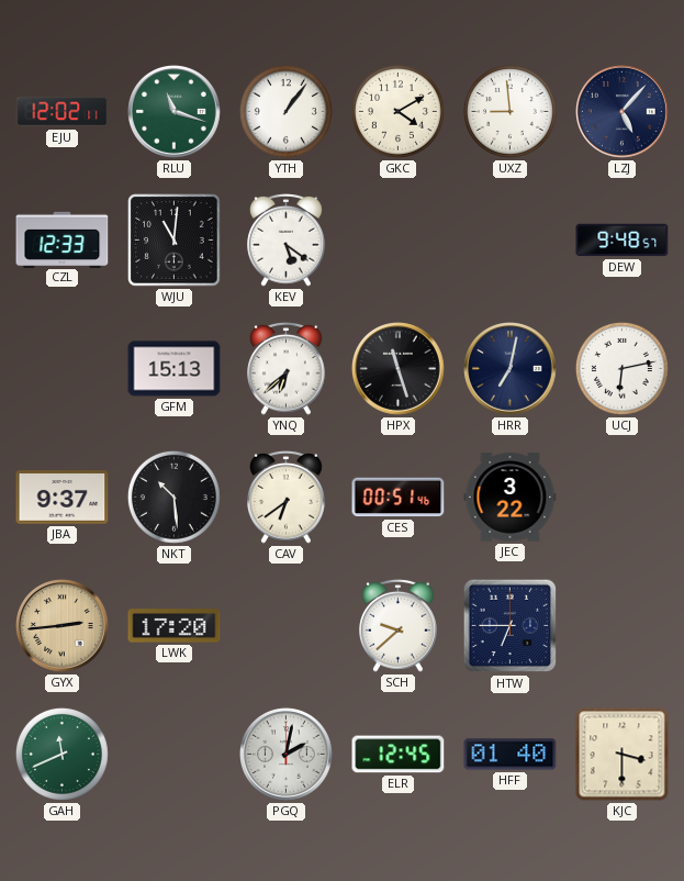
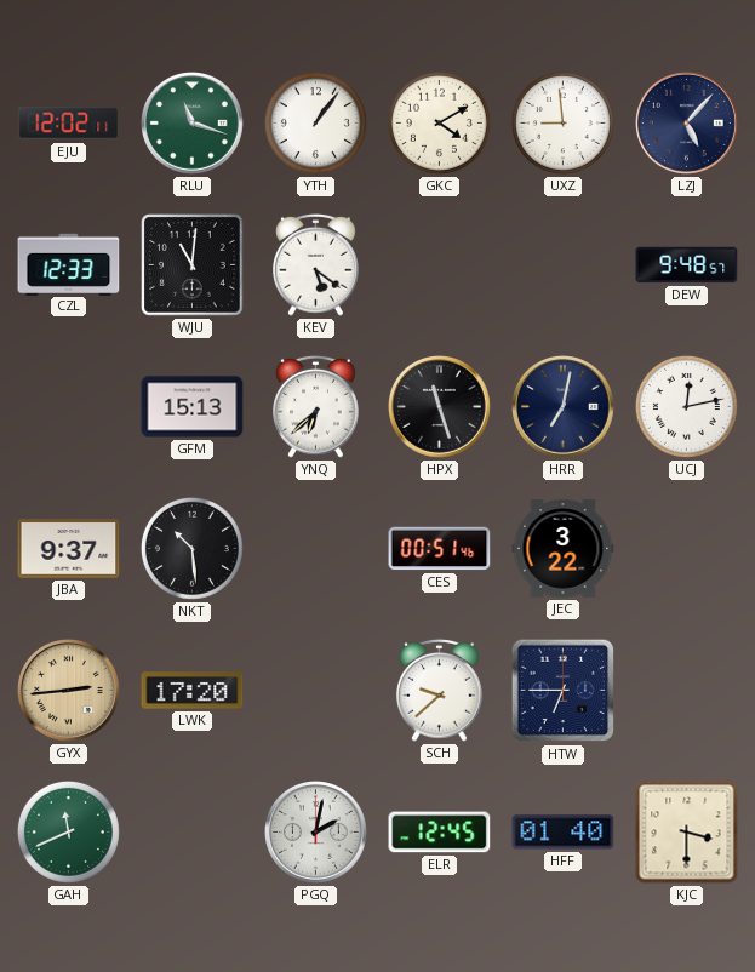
UCJ: 6:13 -> 12:13 (686, 406)
CAV: 6:39 -> none (287, 497)
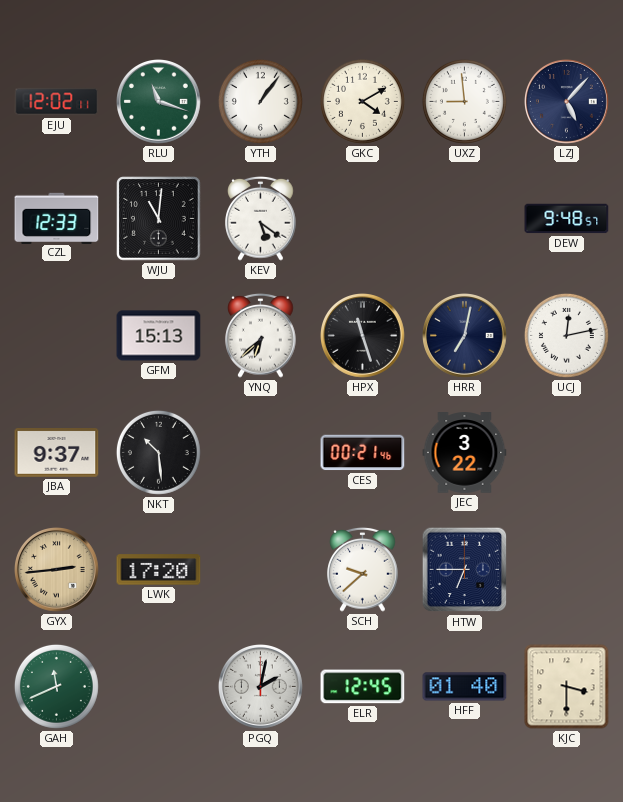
CES: 00:51 -> 00:21 (363, 453)
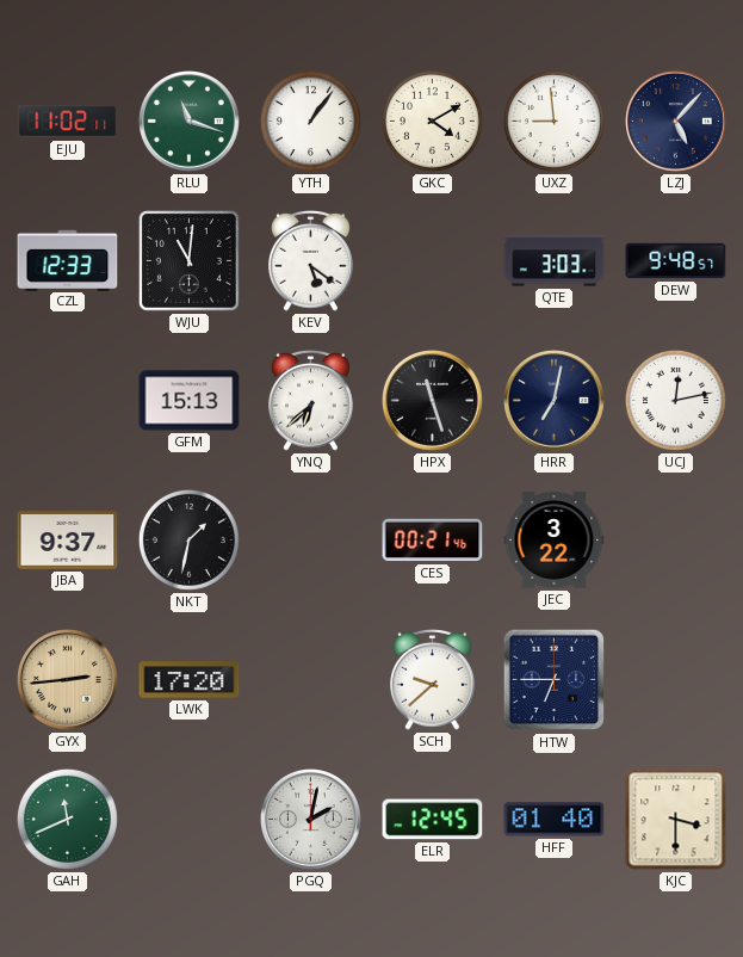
EJU: 12:02 -> 11:02 (68, 122)
QTE: none -> 3:03 (555, 261)
NKT: 10:29 -> 1:32 (188, 539)
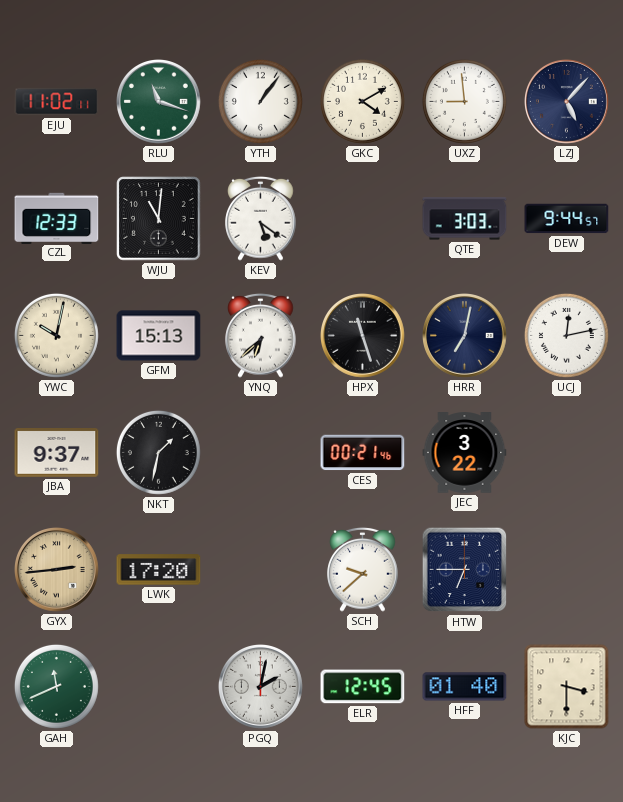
DEW: 9:48 -> 9:44 (567, 219)
YWC: none -> 10:02 (56, 335)
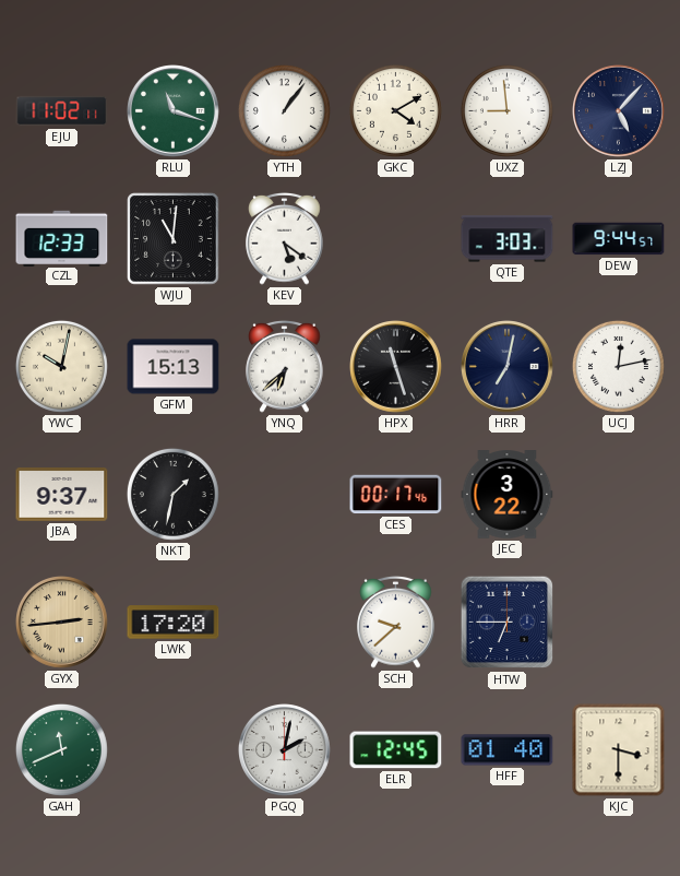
CES: 00:21 -> 00:17 (396, 495)
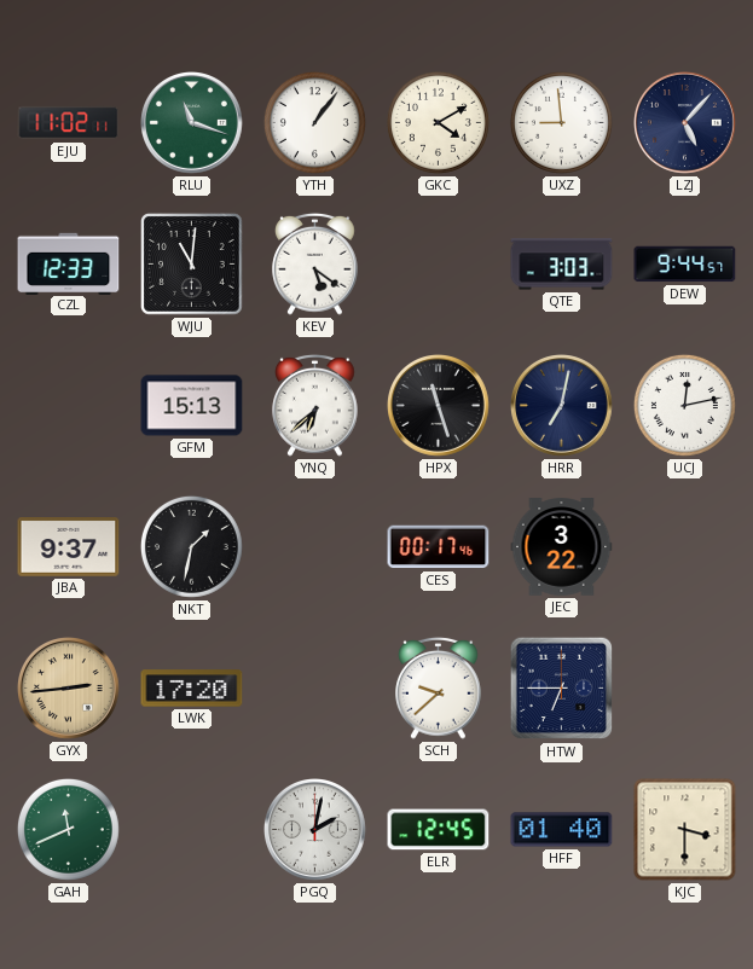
YWC: 10:02 -> none (61, 366)
